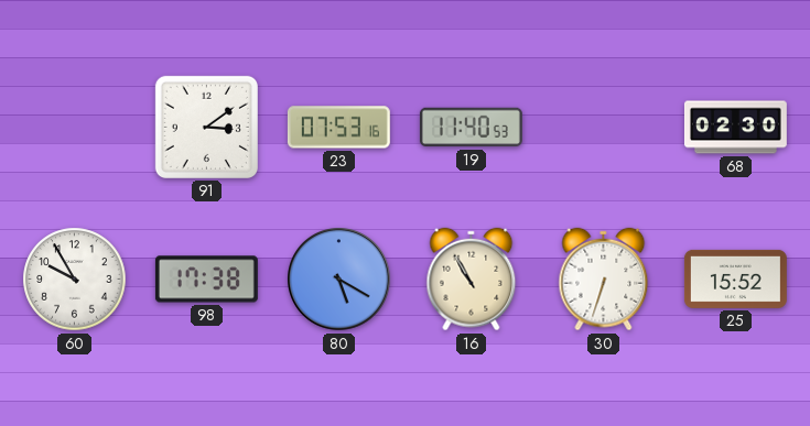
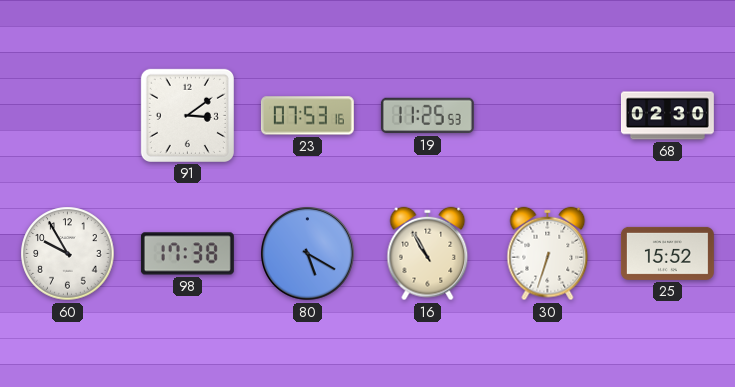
19: 11:40 -> 11:25 (427, 116)
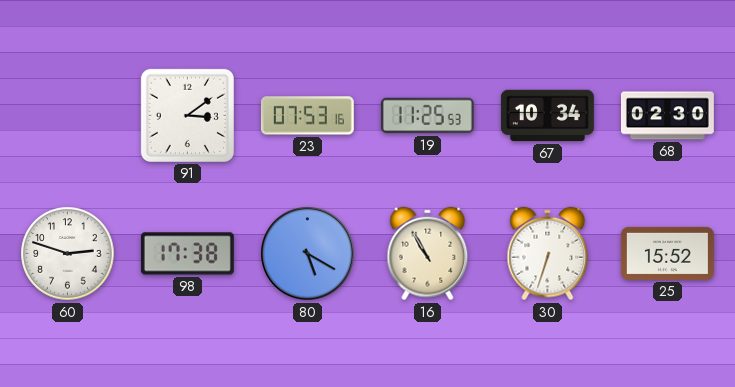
67: none -> 10:34 (547, 116)
60: 9:55 -> 2:48 (68, 254)
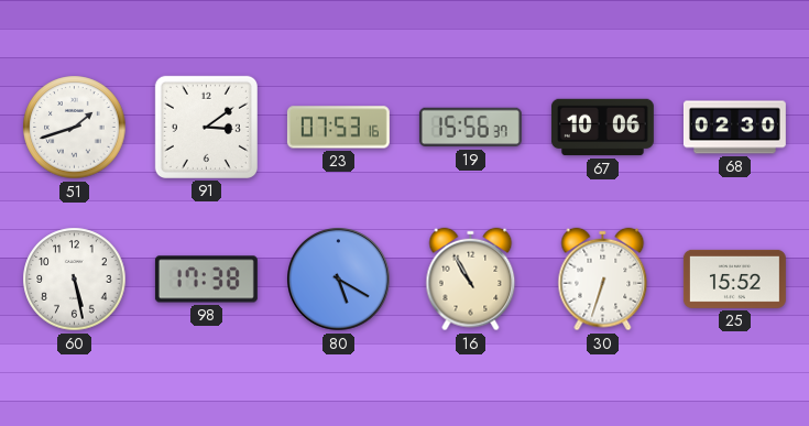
51: none -> 1:42 (75, 128)
19: 11:25 -> 15:56 (470, 128)
67: 10:34 -> 10:06 (602, 128)
60: 2:48 -> 5:28 (75, 280)
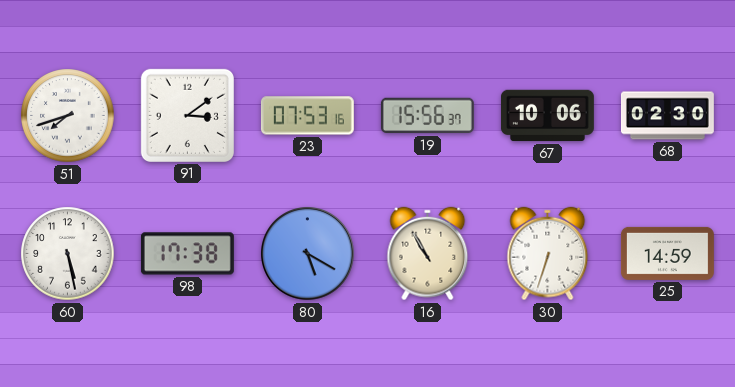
51: 1:42 -> 7:42 (68, 116)
25: 15:52 -> 14:59 (667, 253)
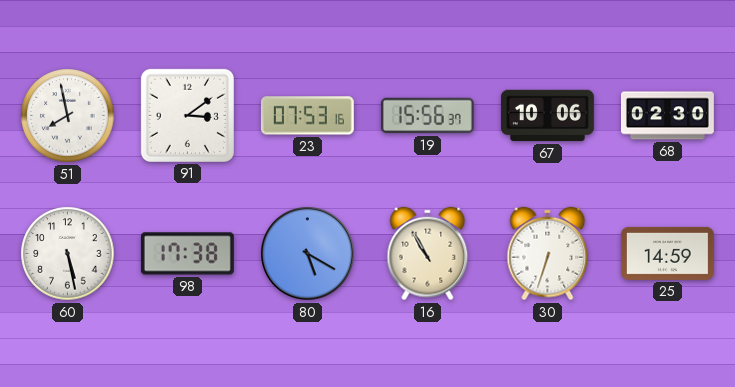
51: 7:42 -> 7:58 (68, 116)
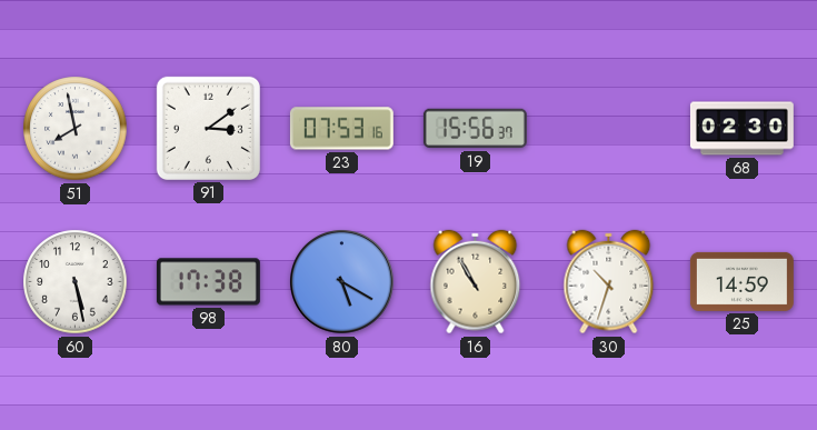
67: 10:06 -> none (547, 116)
30: 6:33 -> 10:33 (609, 282)
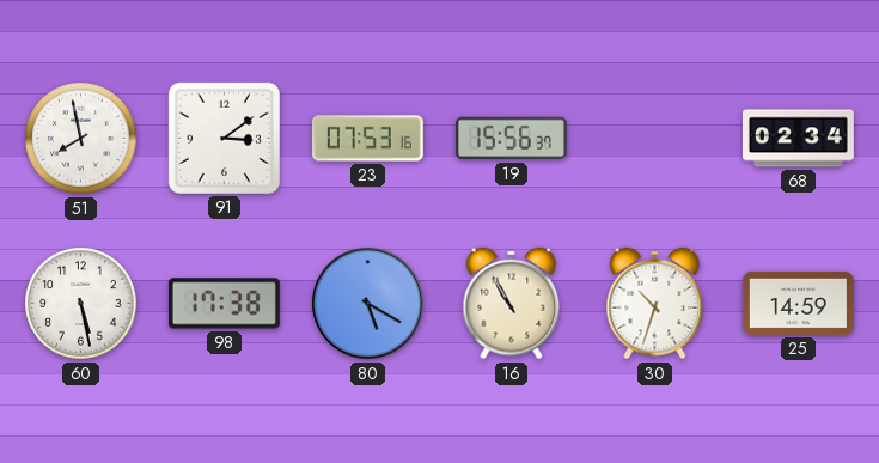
68: 02:30 -> 02:34 (798, 139)
